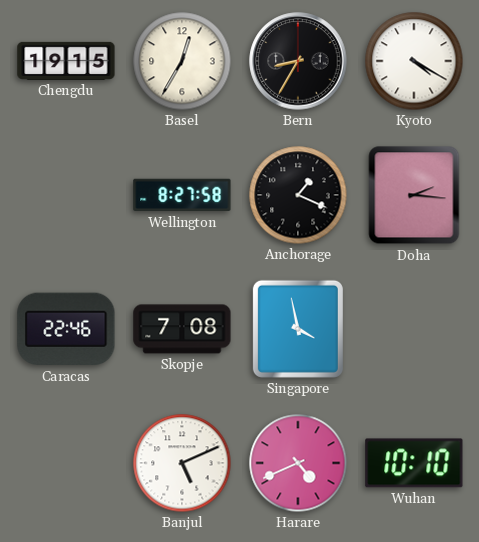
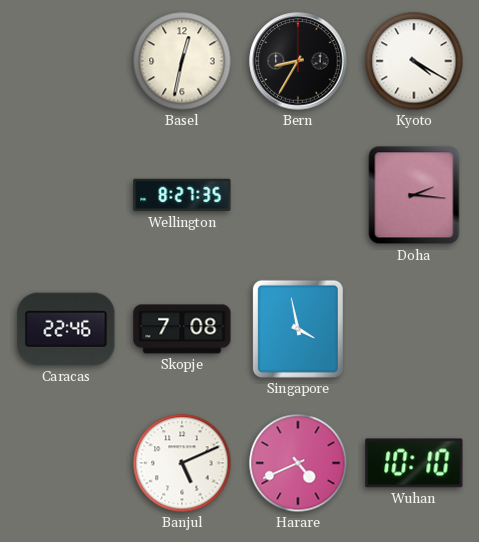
Chengdu: 19:15 -> none (66, 61)
Basel: 12:35 -> 12:32 (182, 61)
Wellington: 8:27:58 -> 8:27:35 (182, 195)
Anchorage: 1:19 -> none (298, 195)
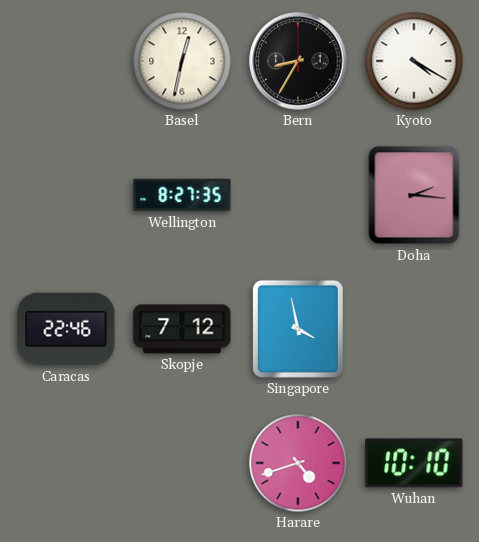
Skopje: 7:08 -> 7:12 (182, 329)
Banjul: 5:11 -> none (182, 463)
Harare: 4:41 -> 4:42 (298, 463)
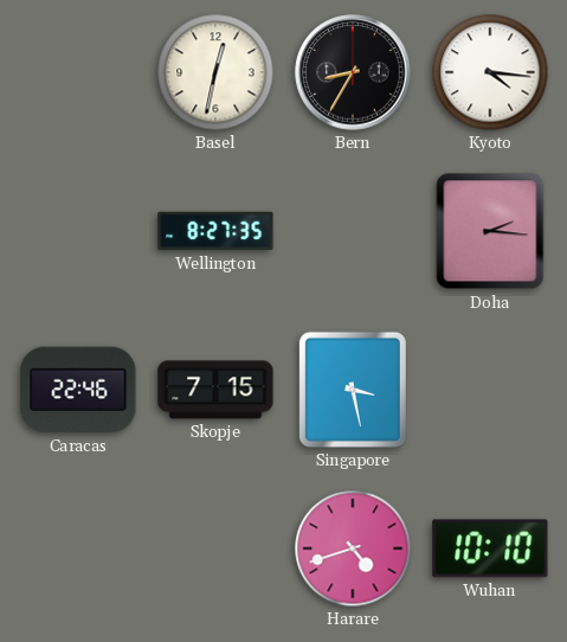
Kyoto: 4:20 -> 4:16 (490, 72)
Skopje: 7:12 -> 7:15 (215, 390)
Singapore: 3:58 -> 3:28 (353, 390)
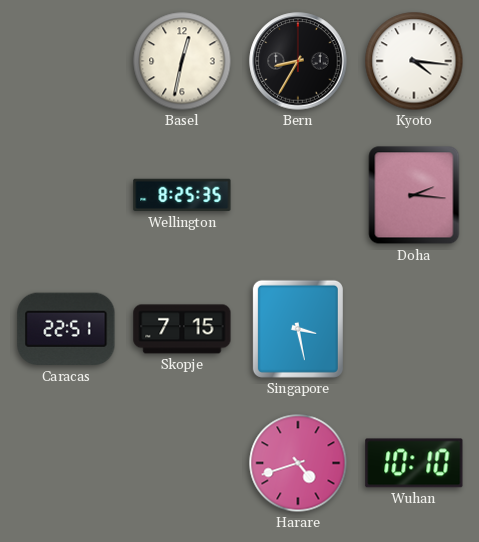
Wellington: 8:27 -> 8:25 (182, 195)
Caracas: 22:46 -> 22:51 (66, 329)
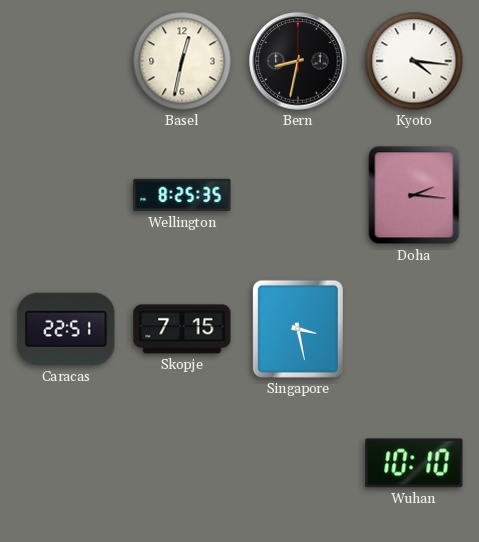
Bern: 8:35 -> 8:32 (298, 61)
Harare: 4:42 -> none (298, 463)
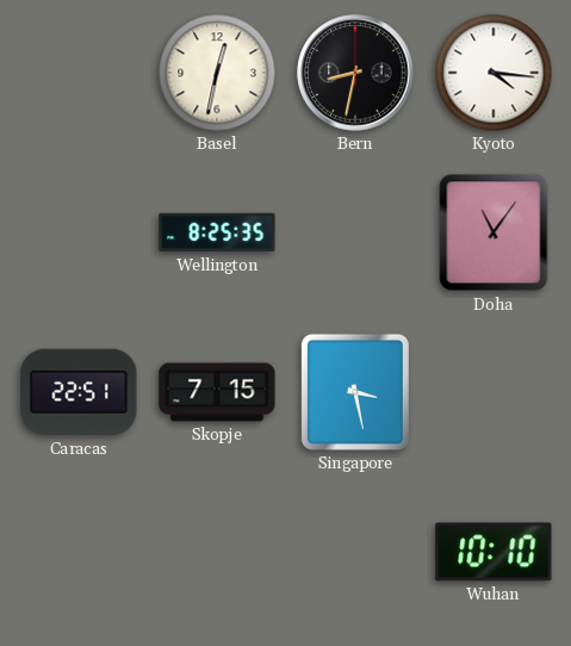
Doha: 2:16 -> 11:06 (494, 232)
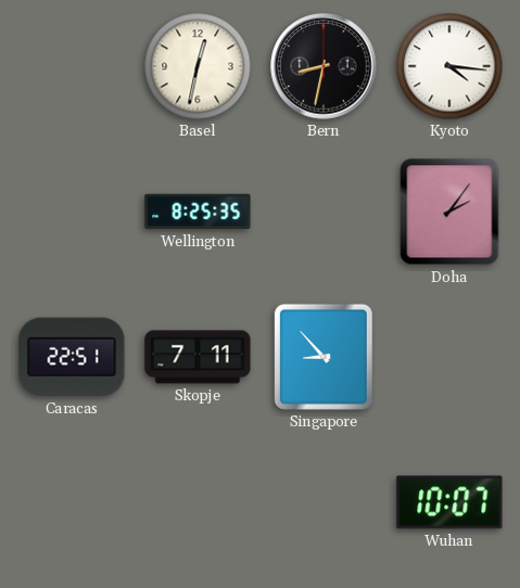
Doha: 11:06 -> 2:06 (449, 212)
Skopje: 7:15 -> 7:11 (198, 357)
Singapore: 3:28 -> 8:53 (324, 357)
Wuhan: 10:10 -> 10:07 (449, 502)
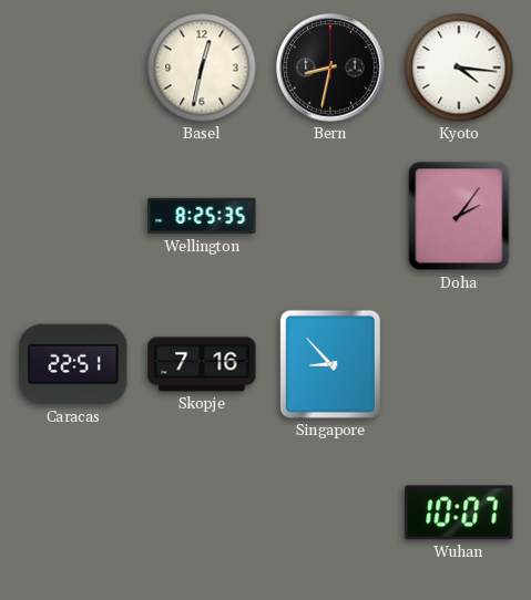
Skopje: 7:11 -> 7:16 (202, 364)
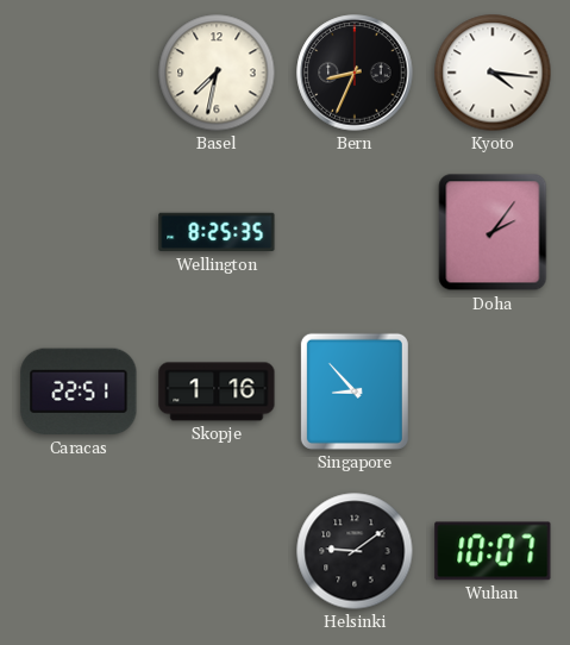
Basel: 12:32 -> 7:32 (217, 73)
Bern: 8:32 -> 8:34 (355, 73)
Skopje: 7:16 -> 1:16 (217, 392)
Helsinki: none -> 9:09 (355, 551)
